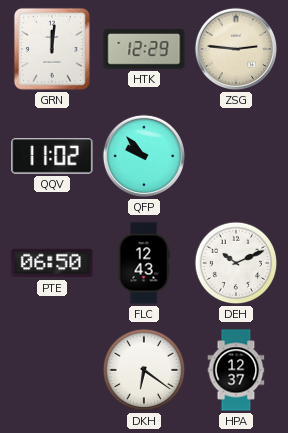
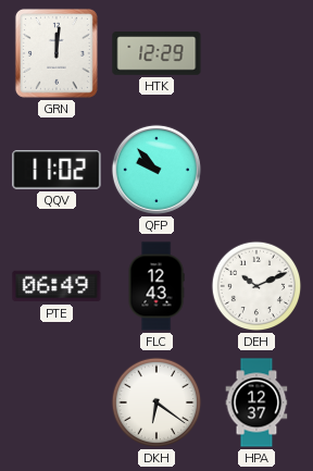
ZSG: 2:46 -> none (236, 49)
PTE: 06:50 -> 06:49 (57, 286)
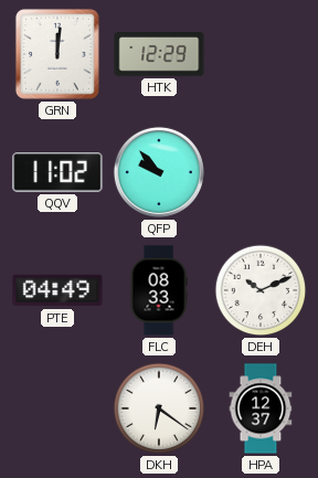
PTE: 06:49 -> 04:49 (57, 290)
FLC: 12:43 -> 08:33 (159, 290)
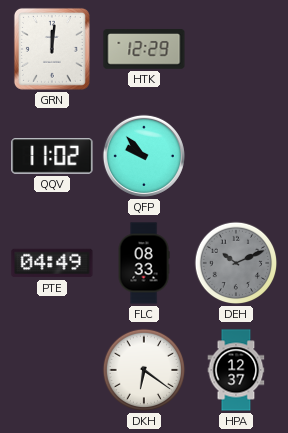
DEH dial: white -> grey (236, 263)
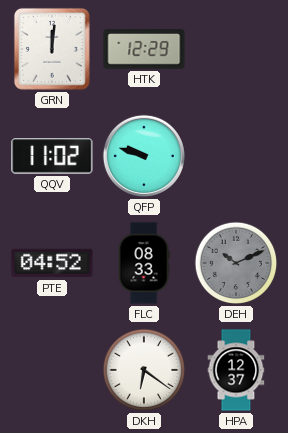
QFP: 9:53 -> 9:48 (144, 156)
PTE: 04:49 -> 04:52 (52, 263)
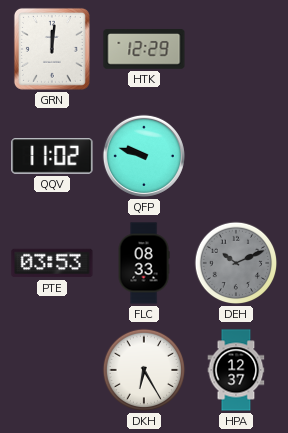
PTE: 04:52 -> 03:53 (52, 263)
DKH: 6:21 -> 6:25 (144, 370)
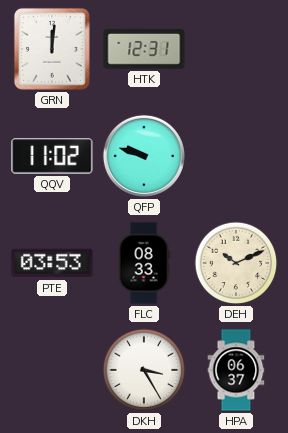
HTK: 12:29 -> 12:31 (144, 49)
DEH dial: grey -> cream (236, 263)
DKH: 6:25 -> 3:25 (144, 370)
HPA: 12:37 -> 06:37 (236, 370)
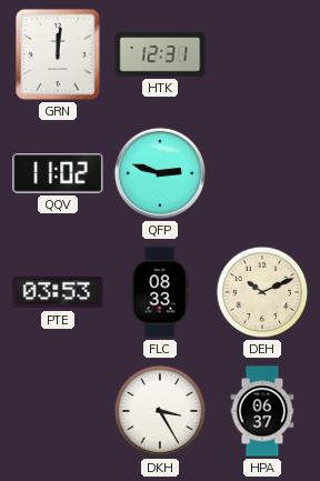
QFP: 9:48 -> 2:48 (160, 173)
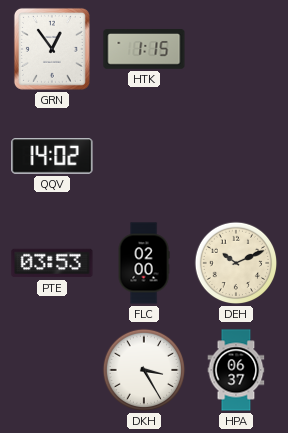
GRN: 12:01 -> 12:54 (52, 49)
HTK: 12:31 -> 1:15 (144, 49)
QQV: 11:02 -> 14:02 (52, 156)
QFP: 2:48 -> none (160, 173)
FLC: 08:33 -> 02:00 (144, 263)
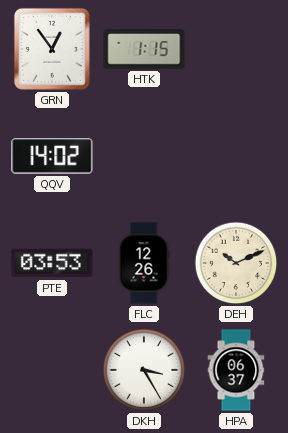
FLC: 02:00 -> 12:26 (144, 263)
